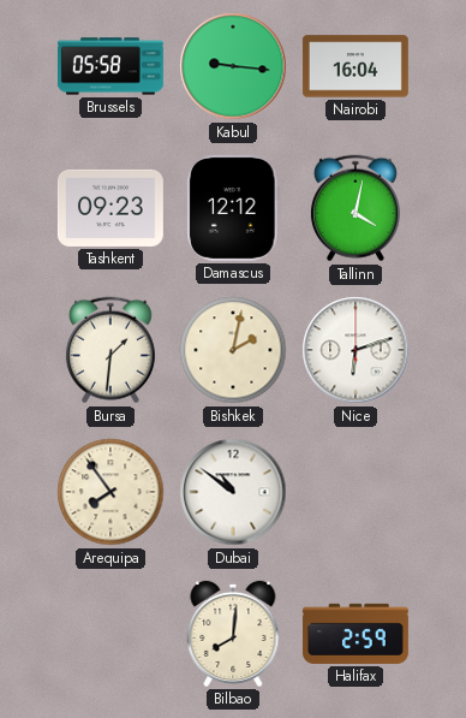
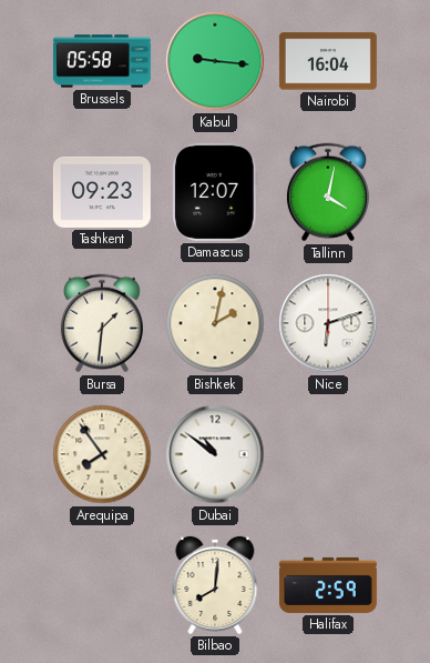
Damascus: 12:12 -> 12:07 (215, 192)
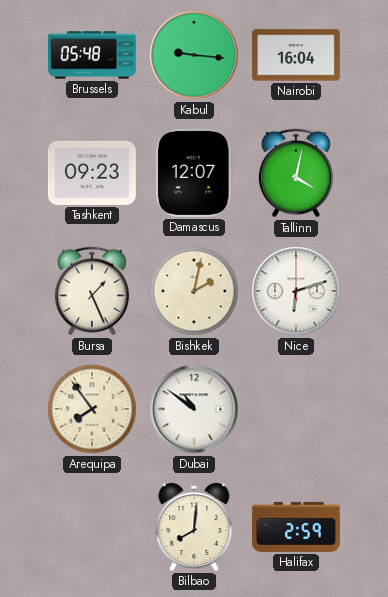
Brussels: 05:58 -> 05:48 (92, 55)
Bursa: 1:31 -> 1:26 (92, 291)
